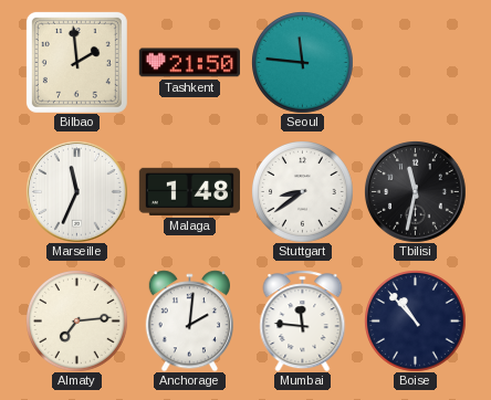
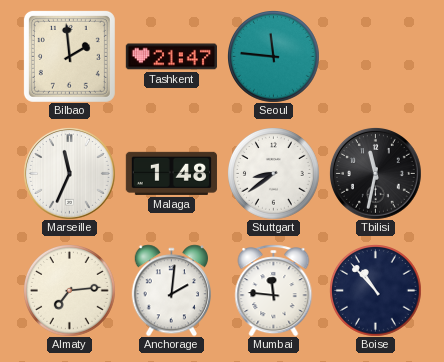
Tashkent: 21:50 -> 21:47 (171, 57)
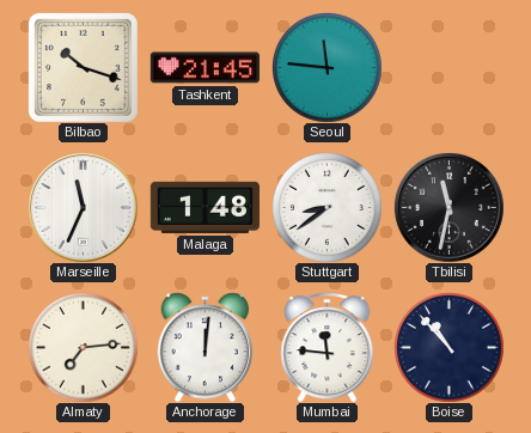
Bilbao: 1:59 -> 10:18 (83, 67)
Tashkent: 21:47 -> 21:45 (205, 68)
Anchorage: 2:01 -> 12:01 (205, 347)
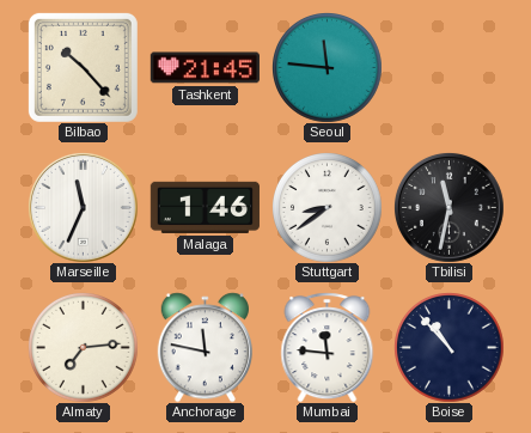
Bilbao: 10:18 -> 10:23 (83, 67)
Malaga: 1:48 -> 1:46 (205, 207)
Anchorage: 12:01 -> 11:47 (205, 347)
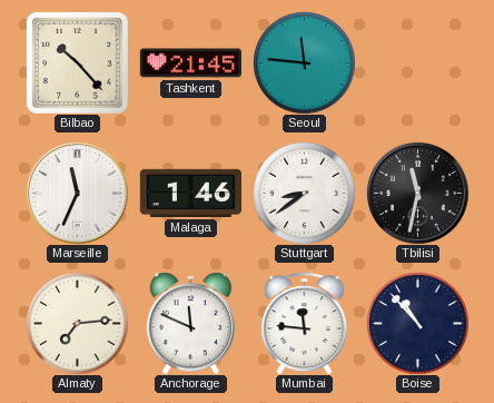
Anchorage: 11:47 -> 11:49 (190, 323)
